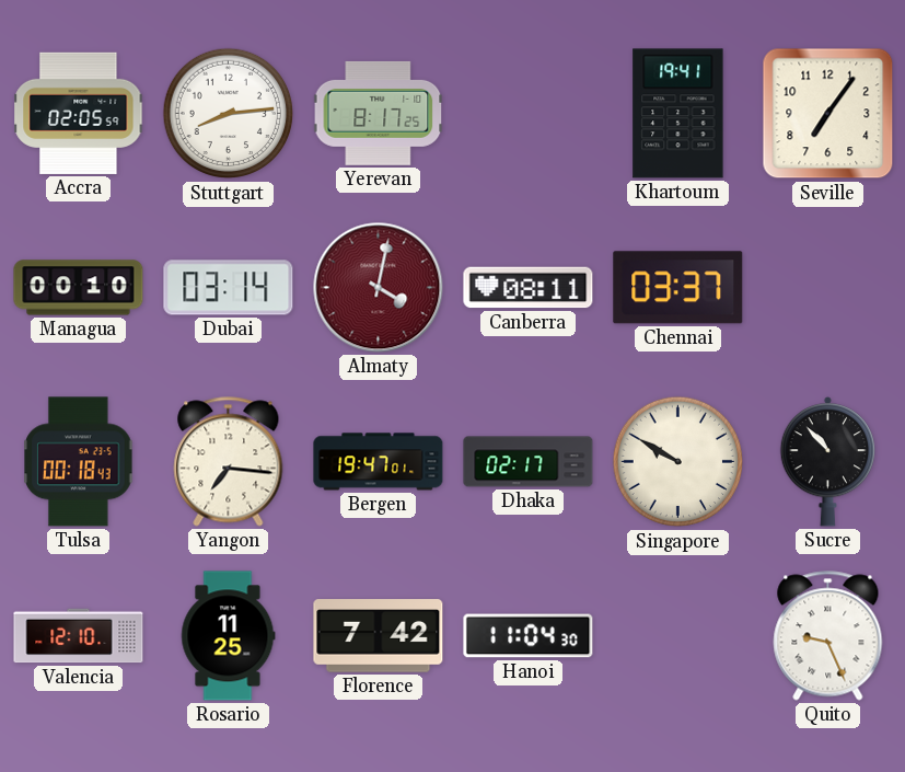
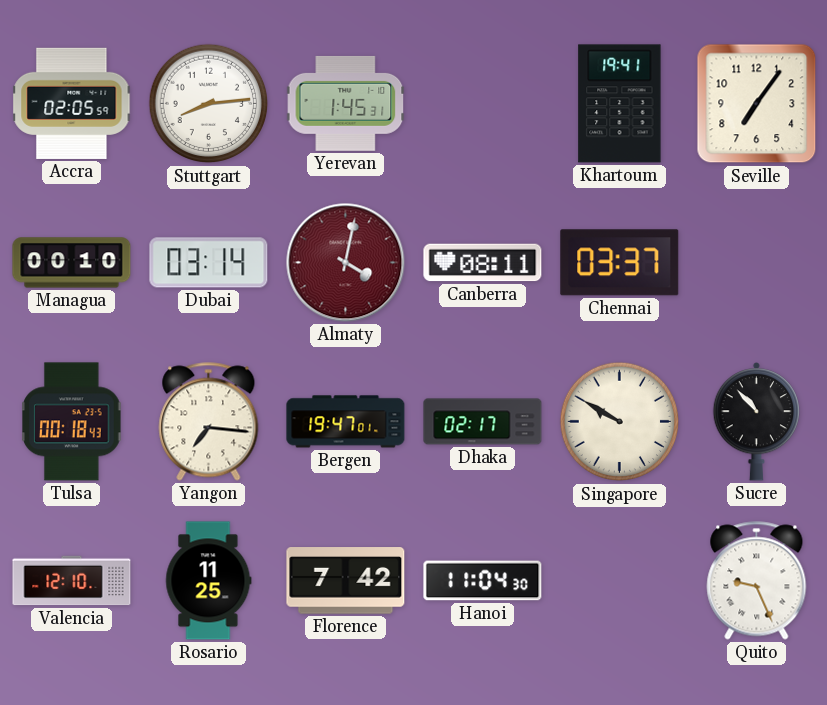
Yerevan: 8:17 -> 1:45 (346, 103)
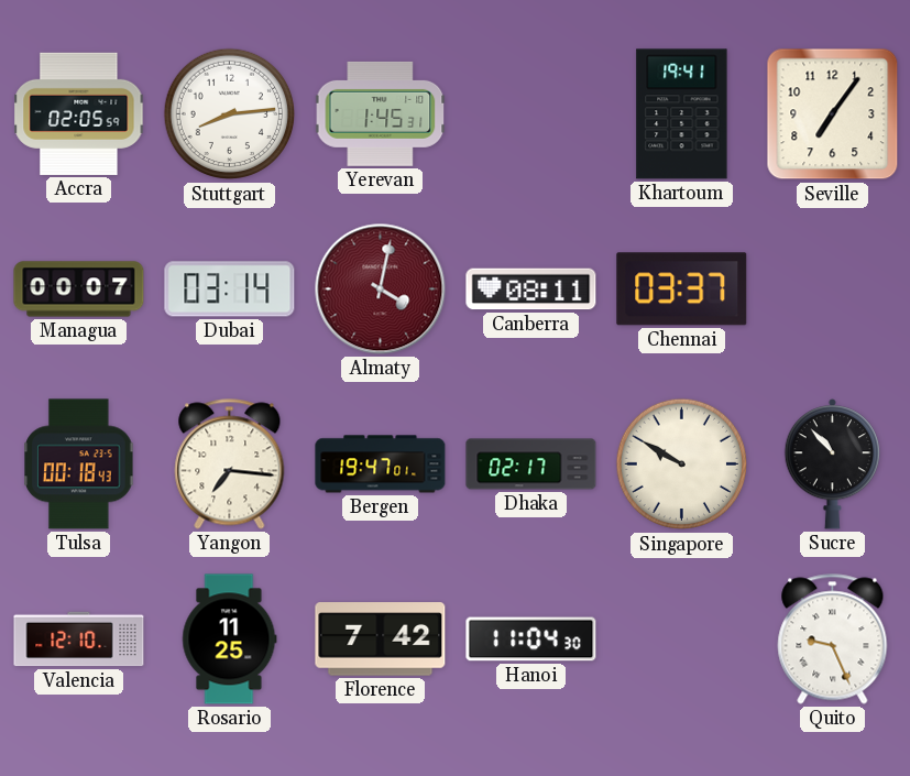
Managua: 00:10 -> 00:07 (79, 289)
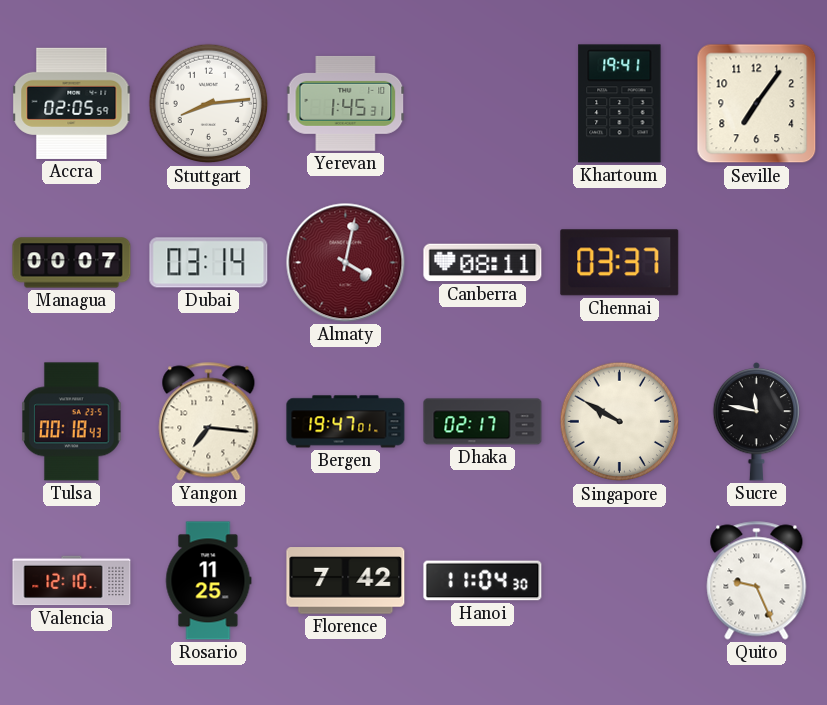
Sucre: 10:53 -> 11:47 (757, 422)
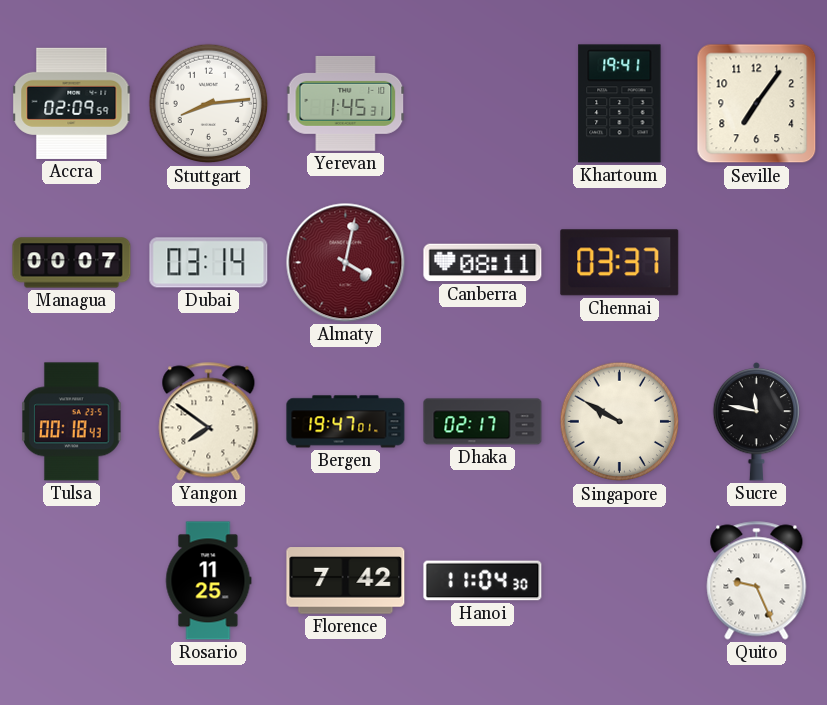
Accra: 02:05 -> 02:09 (72, 103)
Yangon: 7:16 -> 7:51 (209, 422)
Valencia: 12:10 -> none (72, 581)
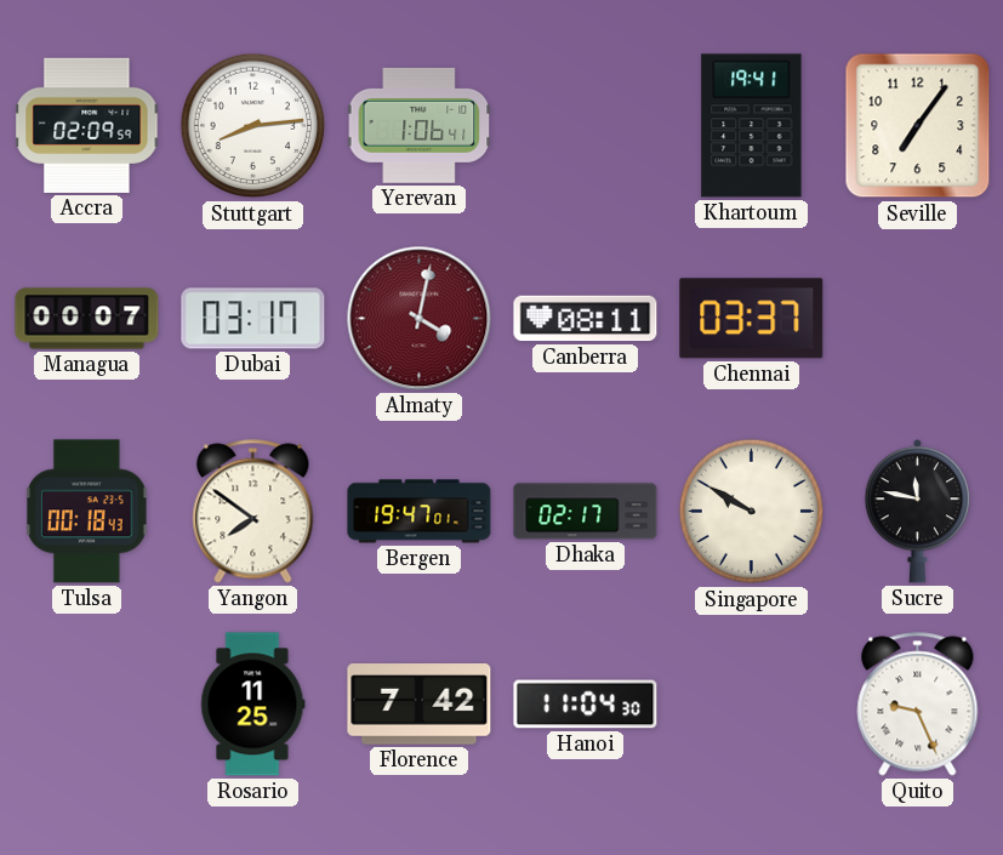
Yerevan: 1:45 -> 1:06 (420, 125)
Dubai: 03:14 -> 03:17 (253, 319)
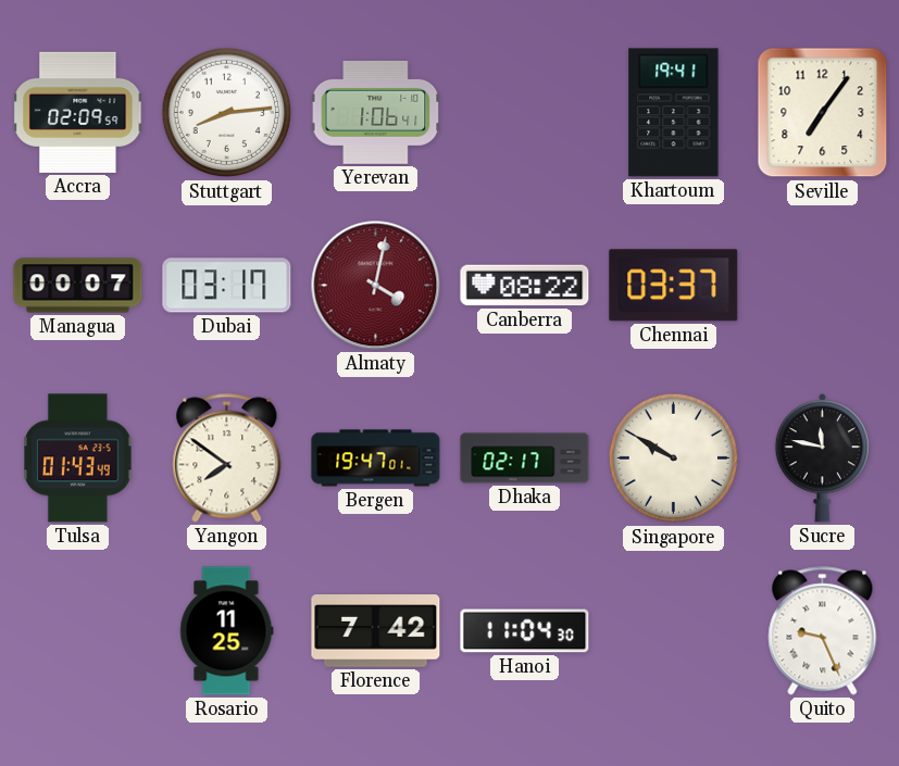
Canberra: 08:11 -> 08:22 (525, 286)
Tulsa: 00:18 -> 01:43 (78, 459)
